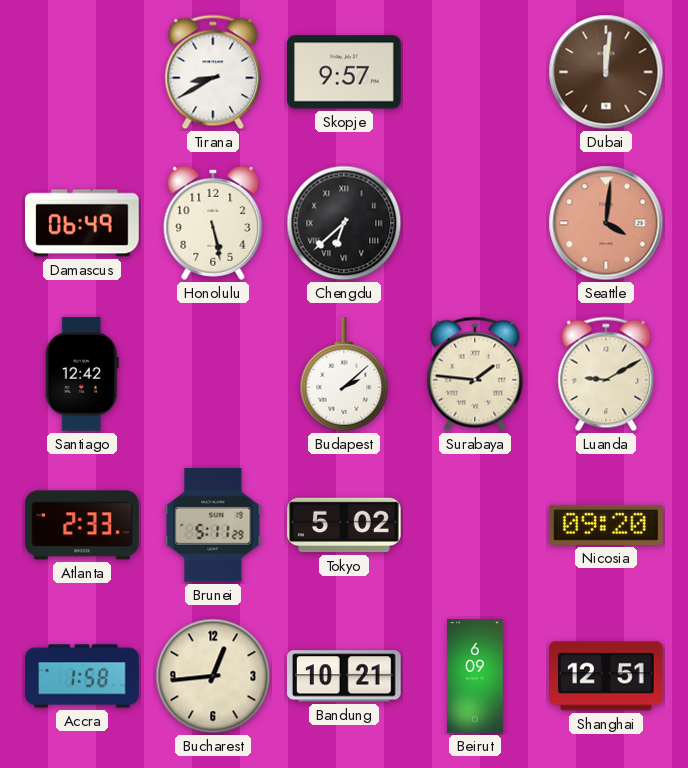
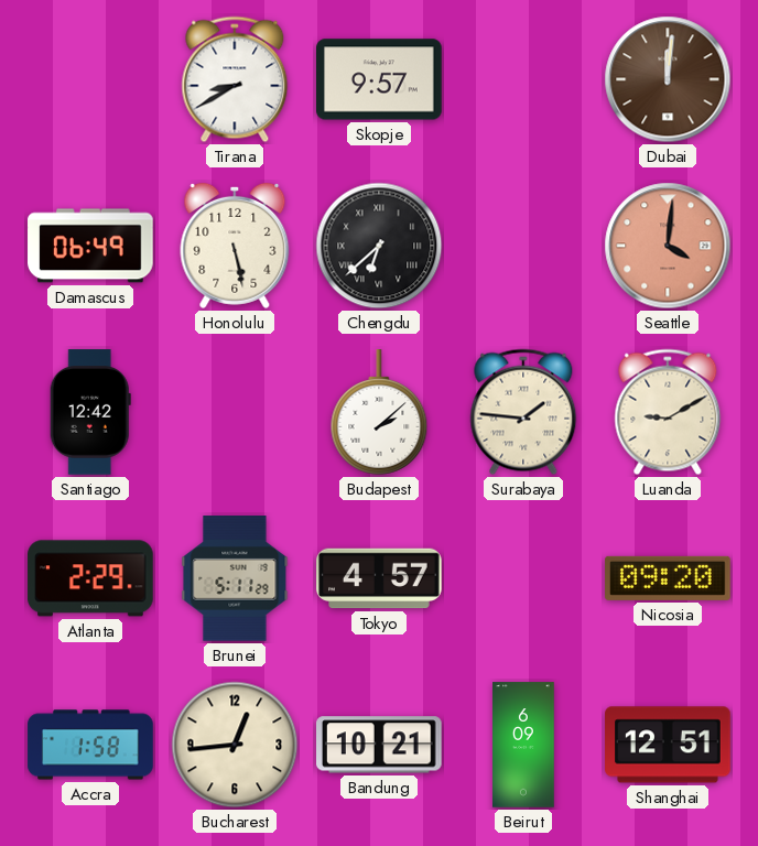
Atlanta: 2:33 -> 2:29 (90, 578)
Tokyo: 5:02 -> 4:57 (379, 578)
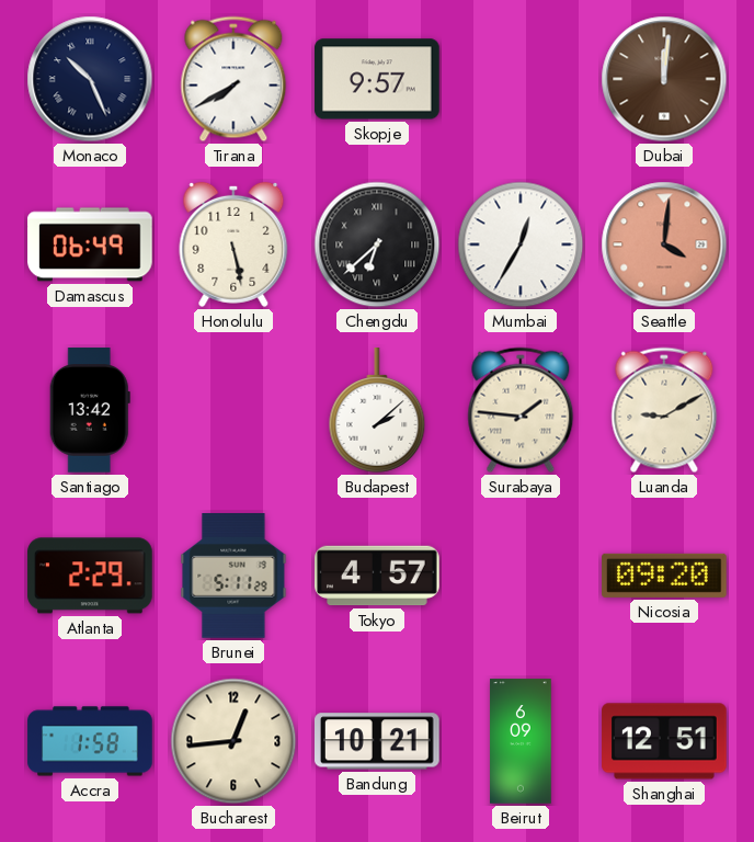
Monaco: none -> 10:26 (90, 79)
Tirana: 8:40 -> 7:40 (233, 79)
Mumbai: none -> 12:35 (521, 244)
Santiago: 12:42 -> 13:42 (90, 410)
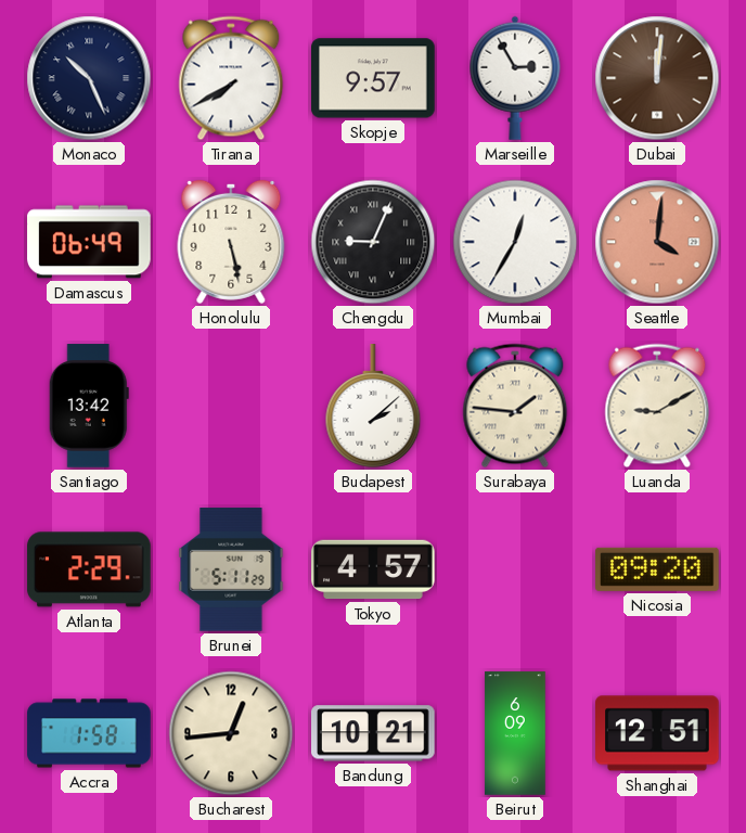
Marseille: none -> 2:55 (515, 78)
Chengdu: 6:38 -> 9:04 (373, 242)
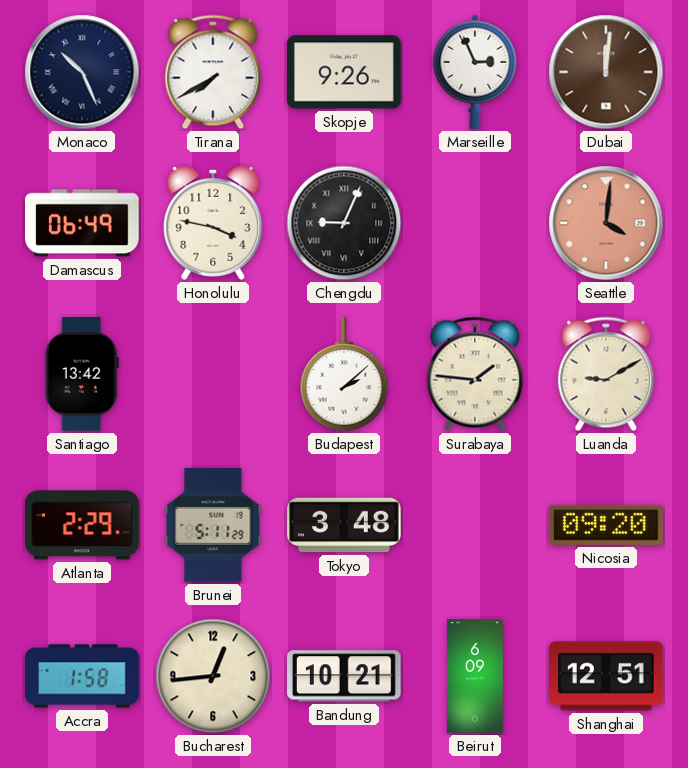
Skopje: 9:57 -> 9:26 (344, 72)
Marseille: 2:55 -> 2:56 (475, 72)
Honolulu: 5:28 -> 3:47 (213, 223)
Mumbai: 12:35 -> none (515, 242)
Tokyo: 4:57 -> 3:48 (344, 525)
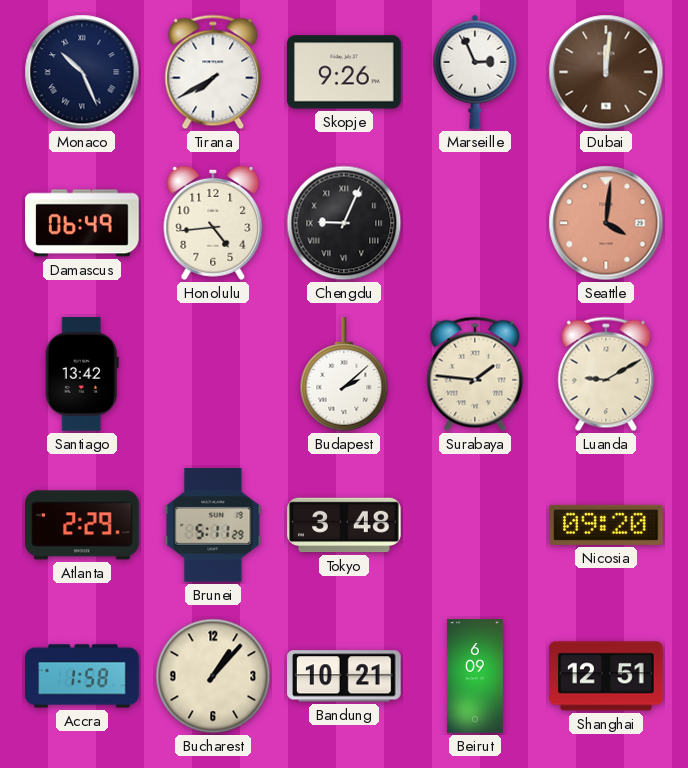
Honolulu: 3:47 -> 4:44 (213, 223)
Bucharest: 12:44 -> 1:07 (213, 676)
